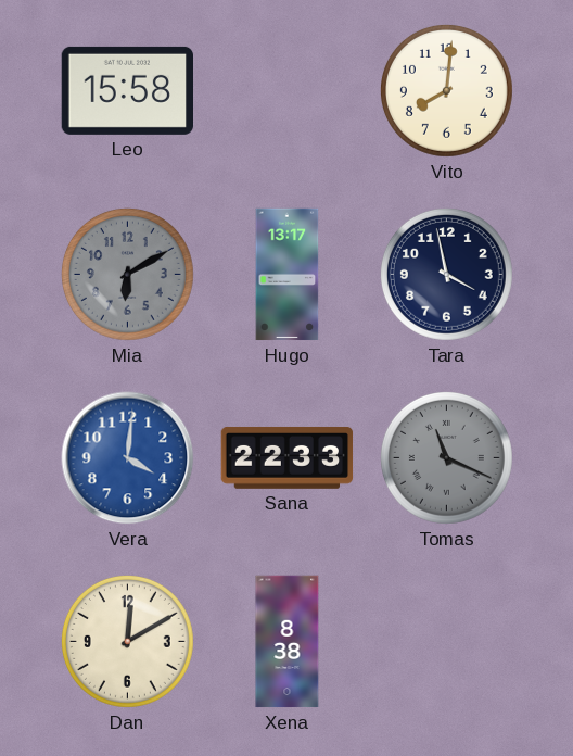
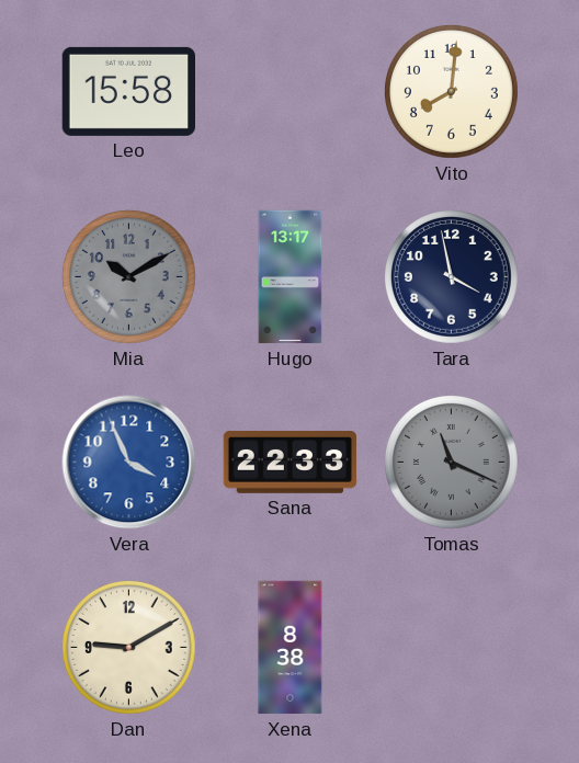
Mia: 6:10 -> 10:10 (128, 276)
Vera: 4:01 -> 3:56 (129, 463)
Dan: 12:10 -> 9:10 (128, 647)
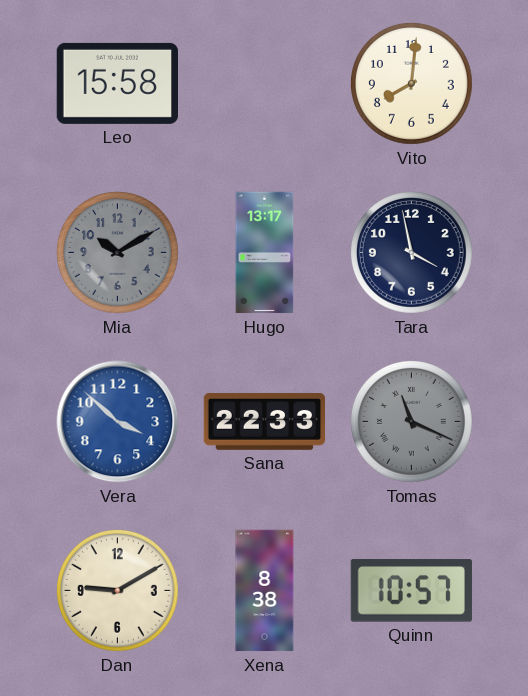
Vera: 3:56 -> 3:52 (118, 422)
Quinn: none -> 10:57 (411, 591)
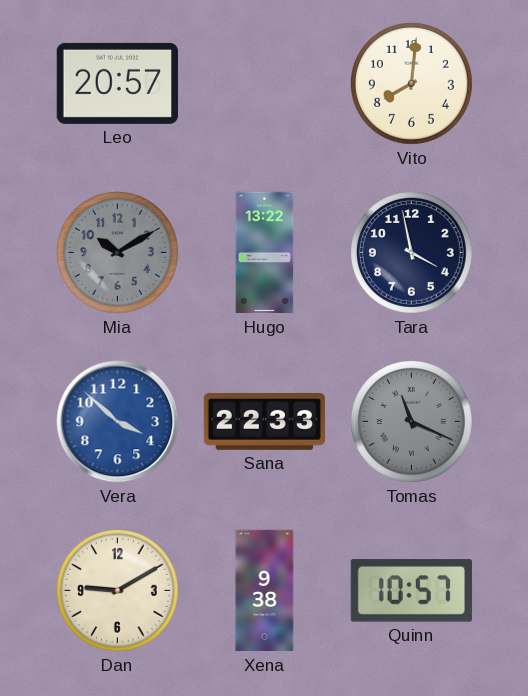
Leo: 15:58 -> 20:57 (117, 83)
Hugo: 13:17 -> 13:22 (265, 253)
Xena: 8:38 -> 9:38 (265, 591)
